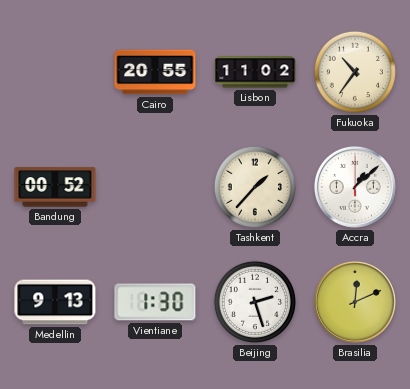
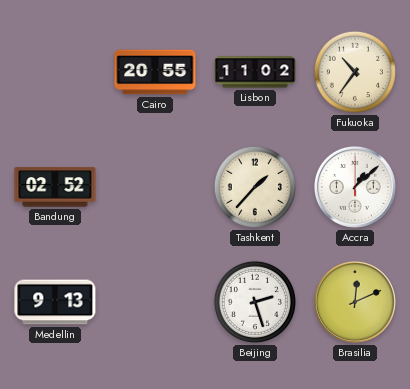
Bandung: 00:52 -> 02:52 (55, 187)
Vientiane: 1:30 -> none (155, 302)
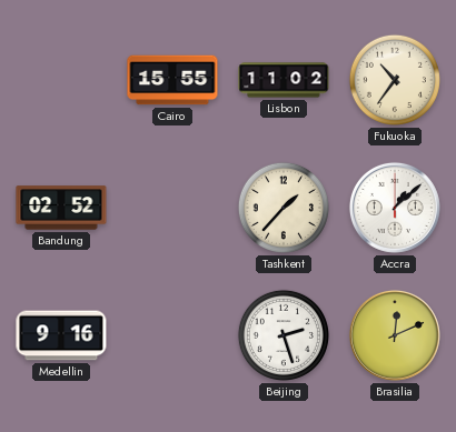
Cairo: 20:55 -> 15:55 (172, 80)
Medellin: 9:13 -> 9:16 (61, 335)
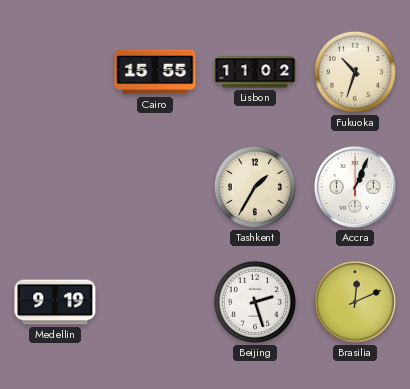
Fukuoka: 10:36 -> 10:33 (355, 72)
Bandung: 02:52 -> none (61, 208)
Tashkent: 1:37 -> 1:35 (255, 187)
Accra: 1:08 -> 1:04 (355, 187)
Medellin: 9:16 -> 9:19 (55, 302)
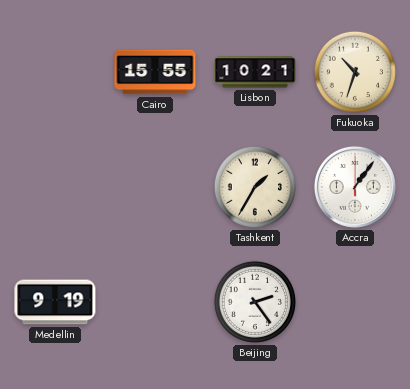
Lisbon: 11:02 -> 10:21 (255, 72)
Accra: 1:04 -> 1:06 (355, 187)
Beijing: 2:27 -> 2:24 (255, 302)
Brasilia: 12:11 -> none (355, 302)
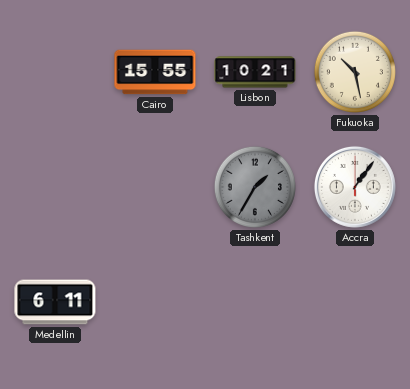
Fukuoka: 10:33 -> 10:28 (355, 72)
Tashkent dial: cream -> grey (255, 187)
Medellin: 9:19 -> 6:11 (55, 302)
Beijing: 2:24 -> none (255, 302)
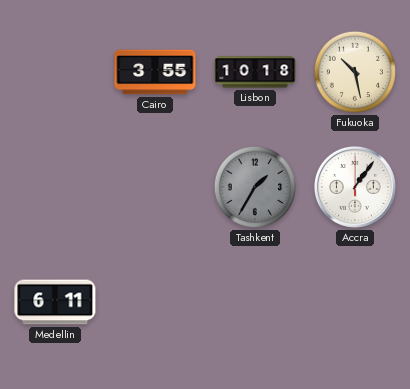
Cairo: 15:55 -> 3:55 (155, 72)
Lisbon: 10:21 -> 10:18 (255, 72)
